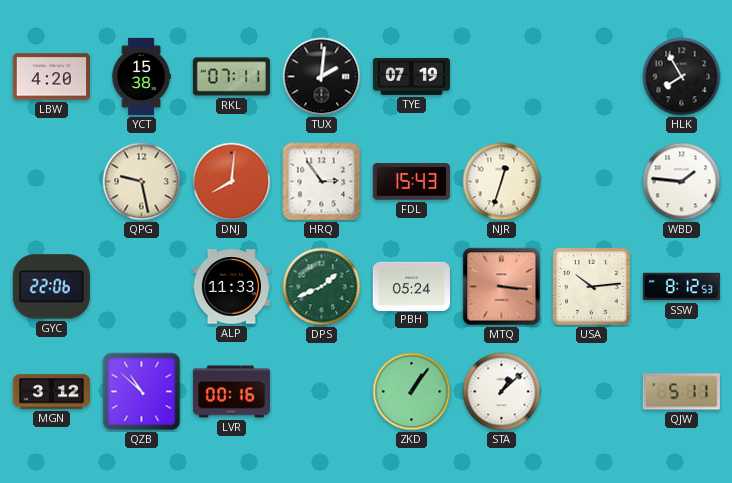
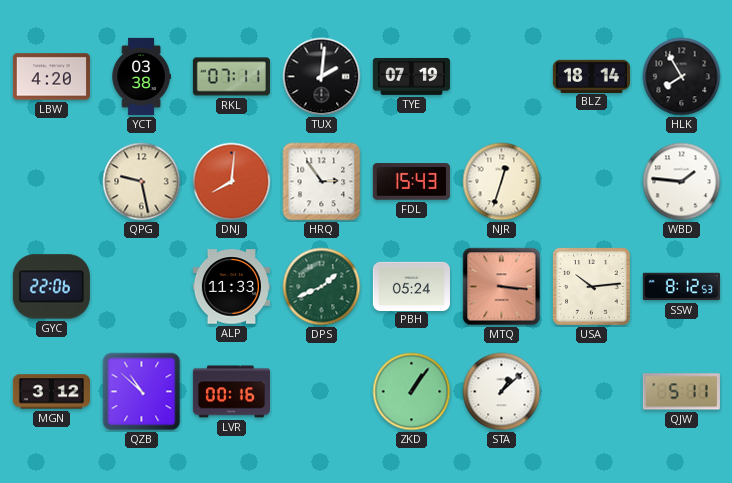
YCT: 15:38 -> 03:38 (141, 76)
BLZ: none -> 18:14 (591, 76)
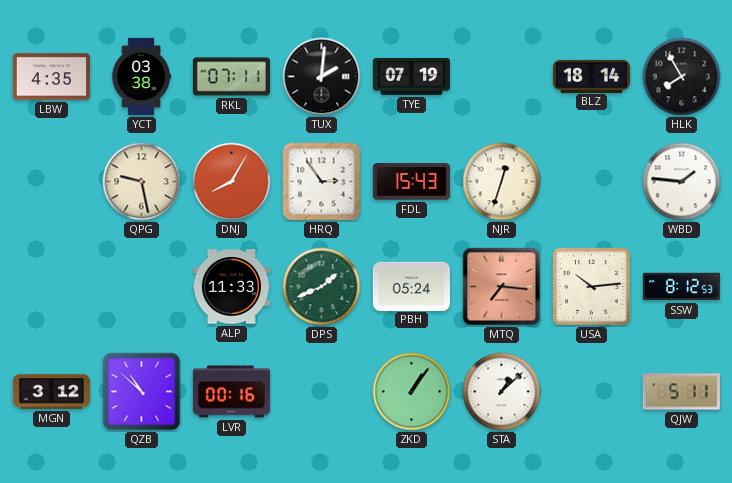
LBW: 4:20 -> 4:35 (51, 77)
DNJ: 8:01 -> 8:05 (232, 182)
GYC: 22:06 -> none (51, 287)
MTQ: 3:16 -> 7:16 (502, 287)
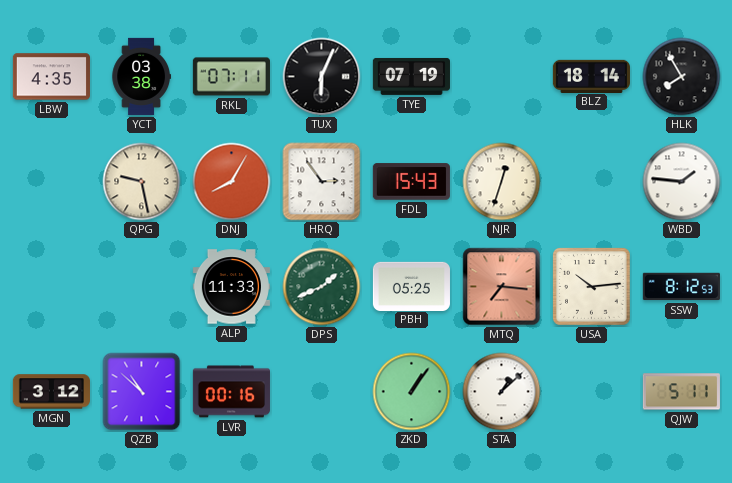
TUX: 2:01 -> 6:04 (322, 77)
PBH: 05:24 -> 05:25 (411, 286)
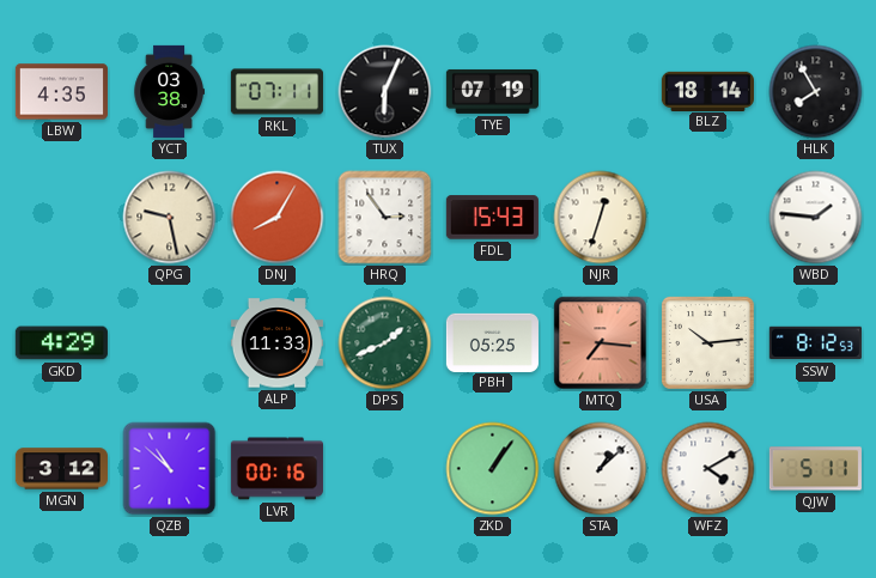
GKD: none -> 4:29 (61, 343)
WFZ: none -> 4:10 (708, 469)
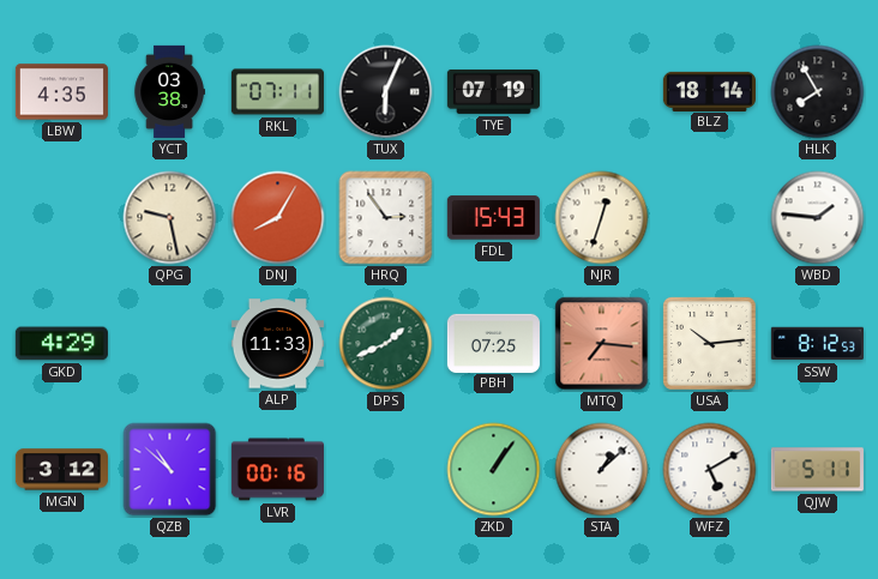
PBH: 05:25 -> 07:25 (493, 343)
WFZ: 4:10 -> 5:10 (710, 470)
